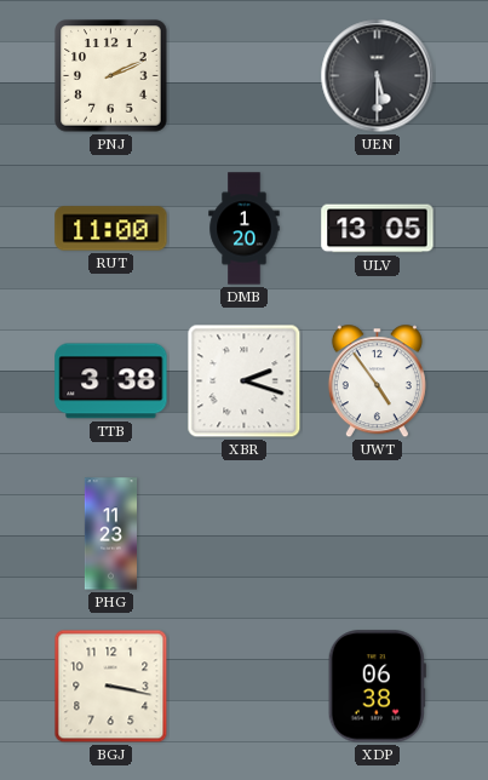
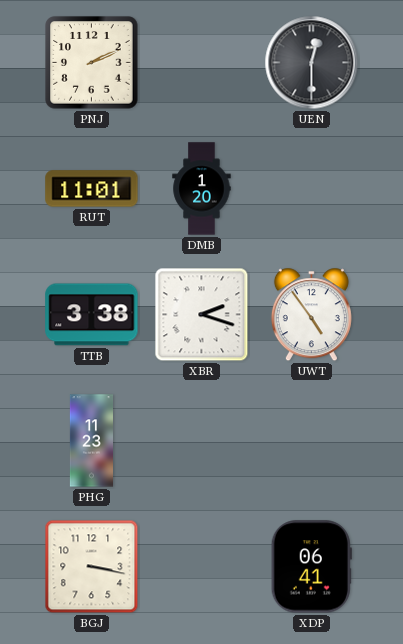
UEN: 5:30 -> 12:30 (312, 63)
RUT: 11:00 -> 11:01 (92, 189)
ULV: 13:05 -> none (378, 229)
XDP: 06:38 -> 06:41 (311, 567)
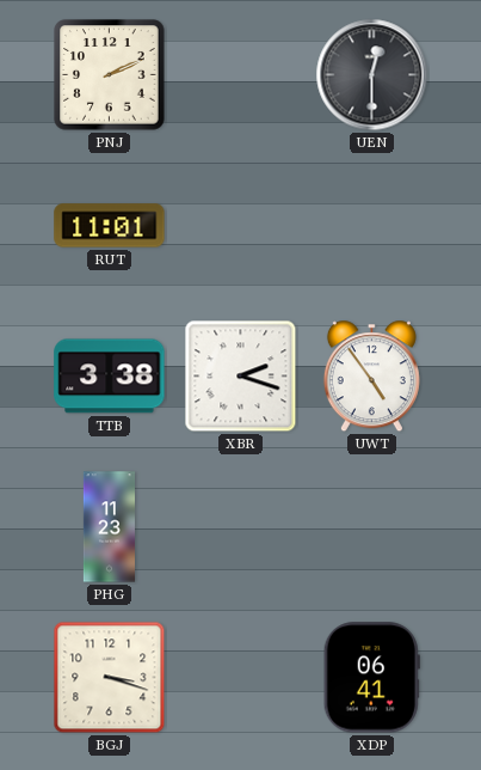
DMB: 1:20 -> none (202, 189)
BGJ: 3:17 -> 3:18 (110, 678)
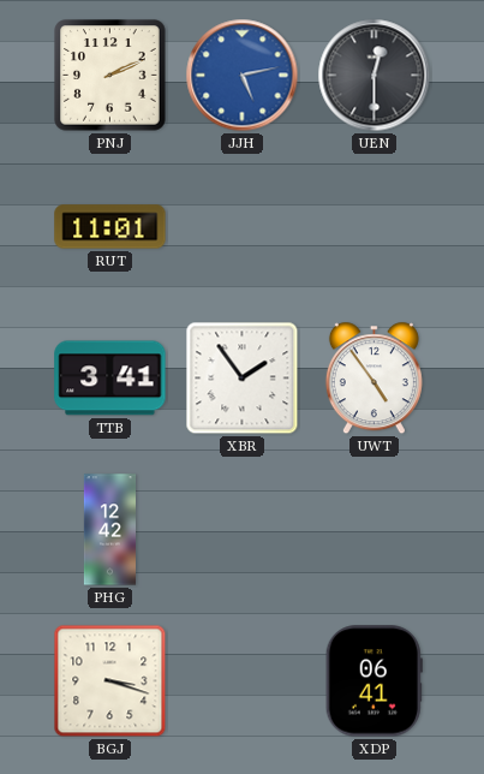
JJH: none -> 5:13 (243, 76)
TTB: 3:38 -> 3:41 (110, 379)
XBR: 2:18 -> 1:54 (243, 379)
PHG: 11:23 -> 12:42 (109, 530)
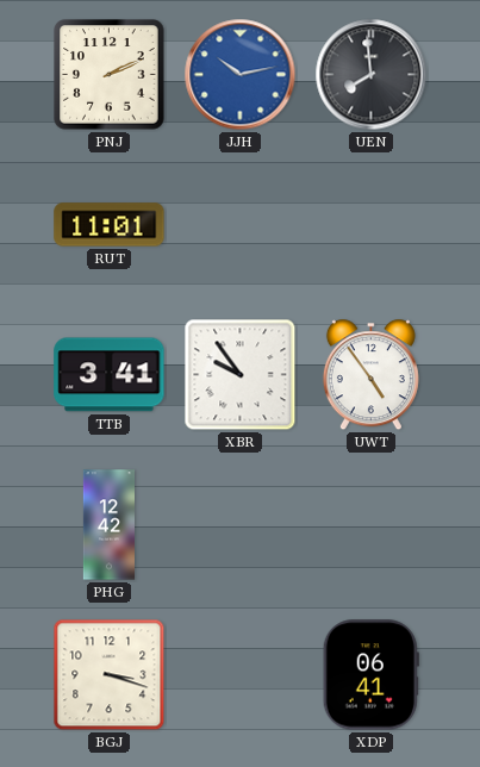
JJH: 5:13 -> 10:13 (241, 75)
UEN: 12:30 -> 7:59 (372, 75)
XBR: 1:54 -> 9:54 (241, 375)
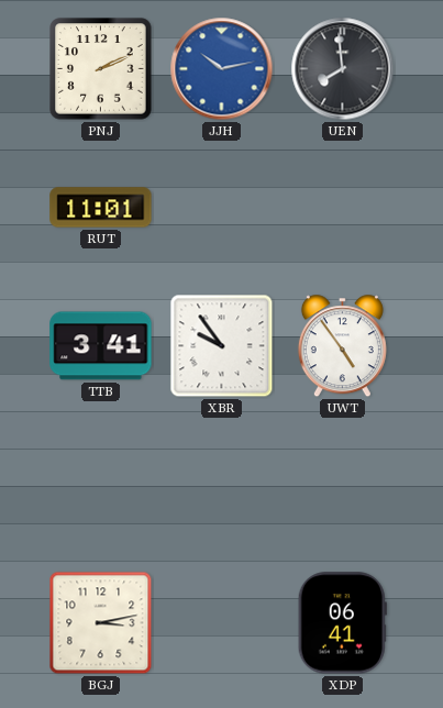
PHG: 12:42 -> none (108, 525)
BGJ: 3:18 -> 3:13 (101, 623)
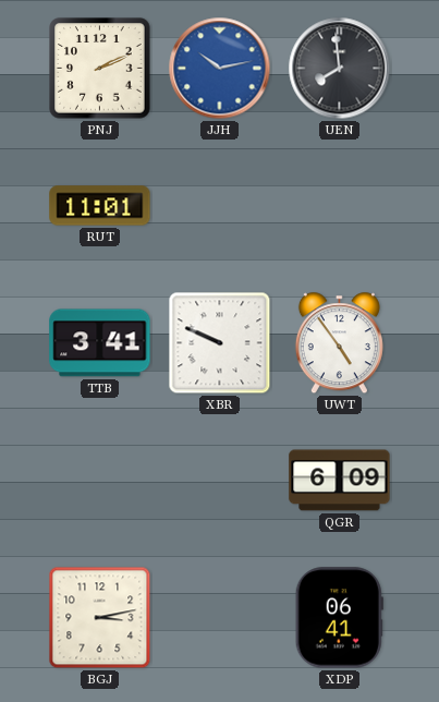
XBR: 9:54 -> 9:49 (220, 343)
QGR: none -> 6:09 (340, 481)
